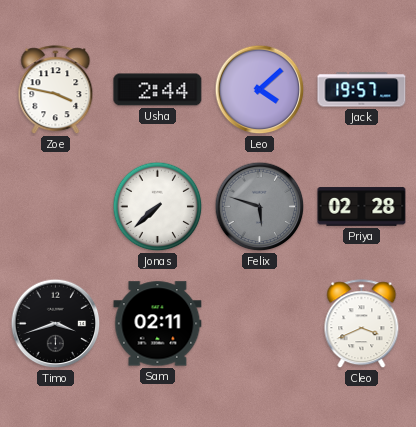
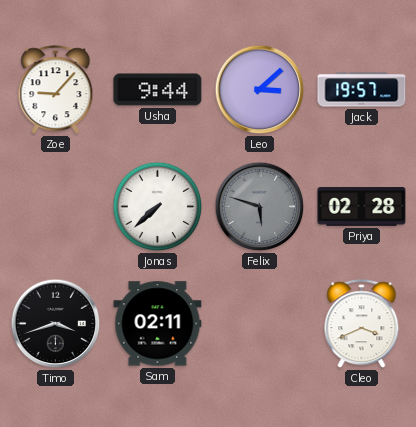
Zoe: 3:47 -> 9:07 (56, 90)
Usha: 2:44 -> 9:44 (158, 90)
Leo: 4:08 -> 3:08 (260, 90)
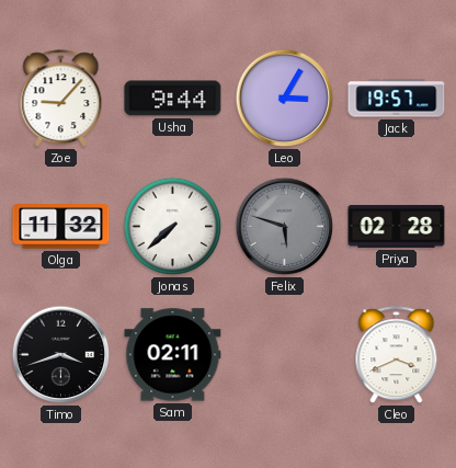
Leo: 3:08 -> 3:05 (285, 99)
Olga: none -> 11:32 (61, 227)
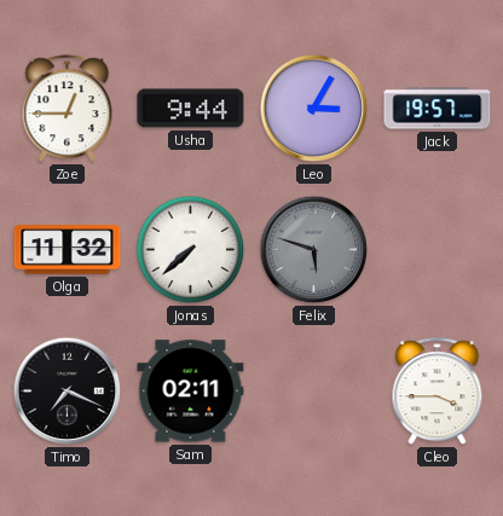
Zoe: 9:07 -> 12:45 (68, 109)
Priya: 02:28 -> none (397, 227)
Timo: 3:42 -> 7:19 (68, 392)
Cleo: 3:41 -> 3:45 (438, 392)
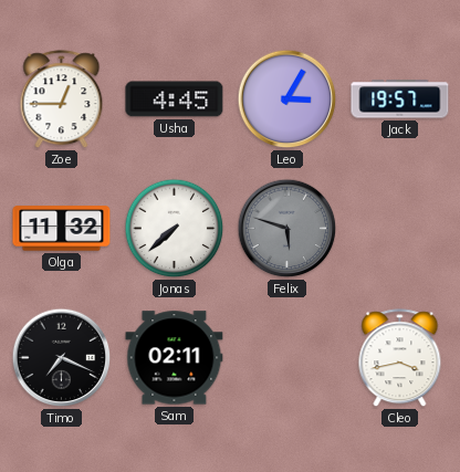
Usha: 9:44 -> 4:45 (175, 99)
Cleo: 3:45 -> 3:43 (400, 358)
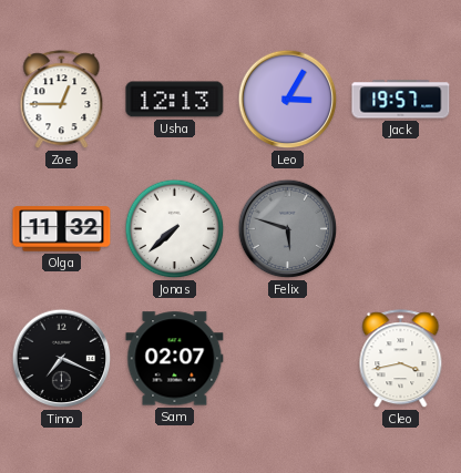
Usha: 4:45 -> 12:13 (175, 100)
Sam: 02:11 -> 02:07 (175, 359)
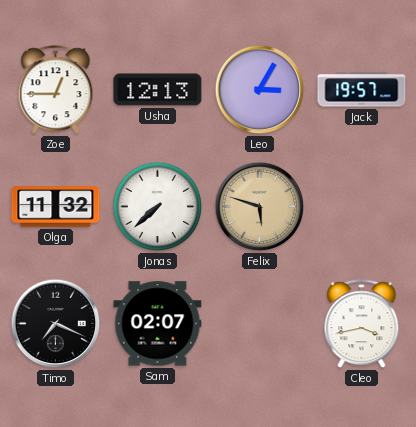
Felix dial: grey -> champagne (260, 207)
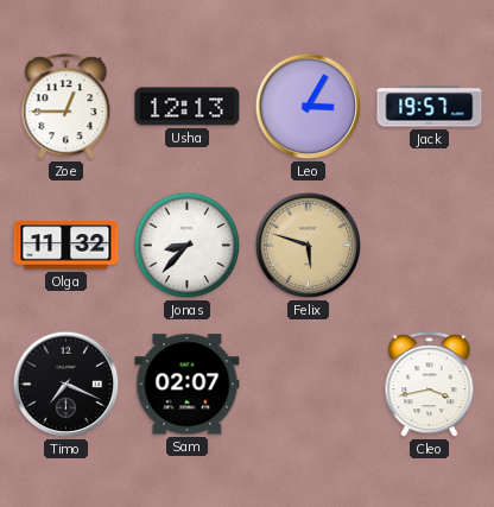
Jonas: 7:38 -> 8:37 (188, 246)
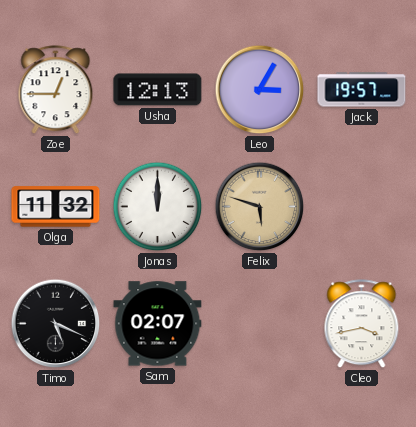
Jonas: 8:37 -> 12:00 (158, 207)
Timo: 7:19 -> 5:19 (56, 324)
